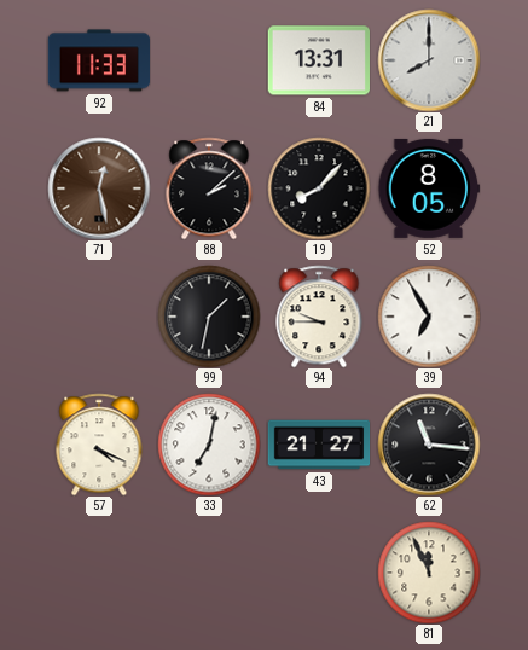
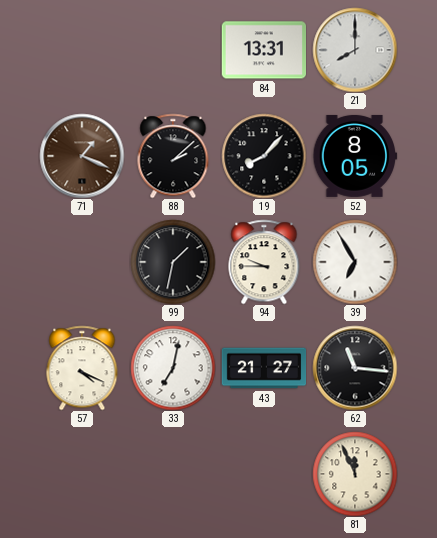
92: 11:33 -> none (99, 60)
71: 12:28 -> 1:19 (82, 156)
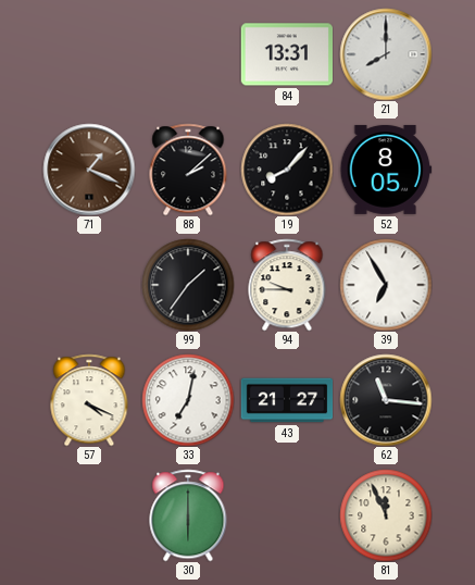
99: 1:32 -> 1:36 (188, 285)
30: none -> 6:00 (188, 515)
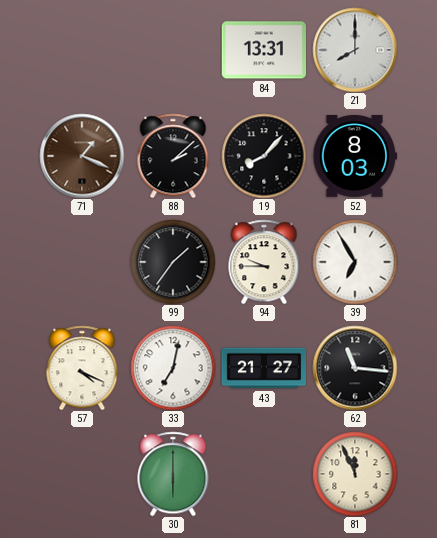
52: 8:05 -> 8:03 (354, 156)
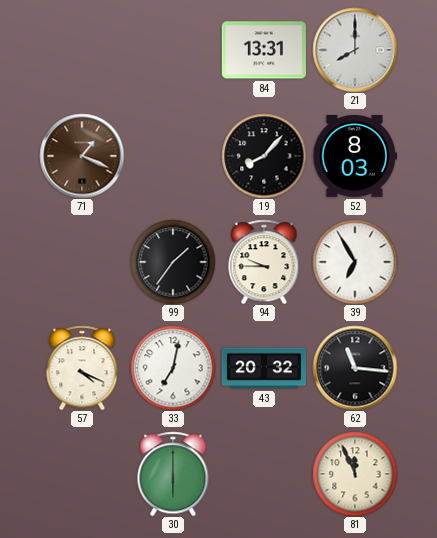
88: 2:08 -> none (173, 156)
43: 21:27 -> 20:32 (264, 368)
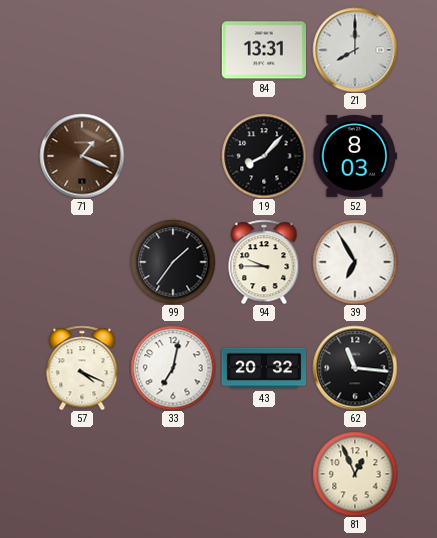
30: 6:00 -> none (173, 474)
81: 11:56 -> 12:56 (355, 474)
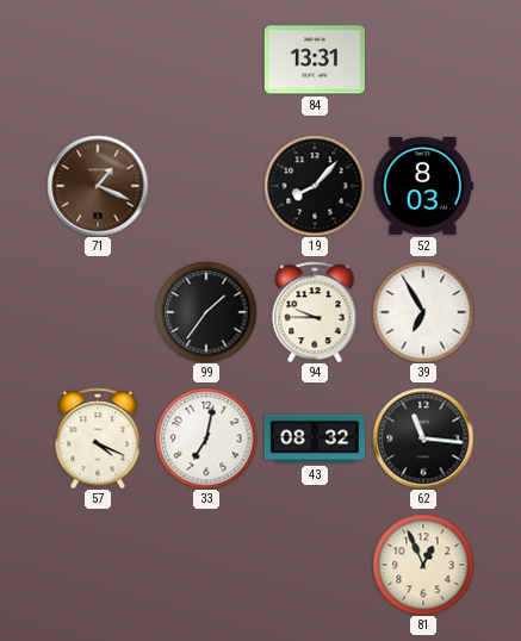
21: 8:00 -> none (355, 50)
43: 20:32 -> 08:32 (315, 438)
